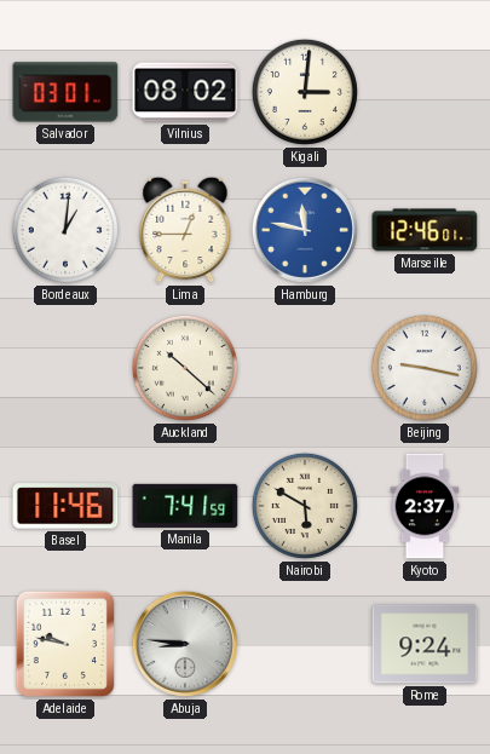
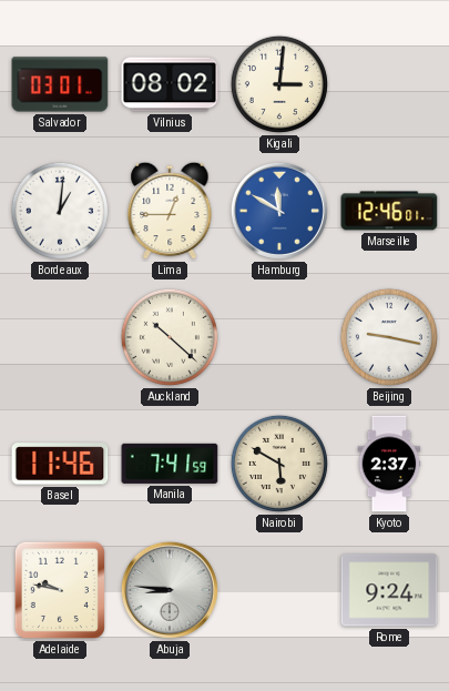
Hamburg: 11:47 -> 11:50 (279, 211)
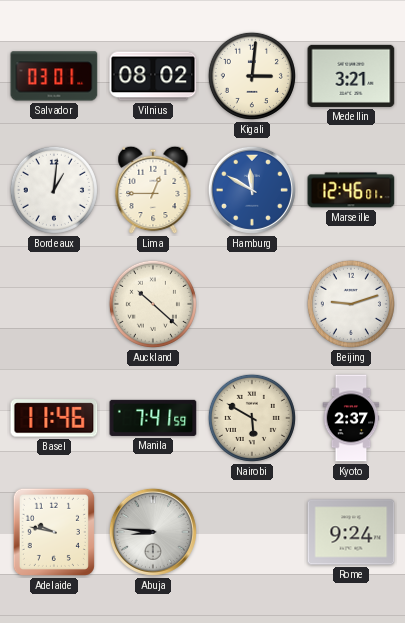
Medellin: none -> 3:21 (351, 76)
Beijing: 9:17 -> 9:12 (351, 304)
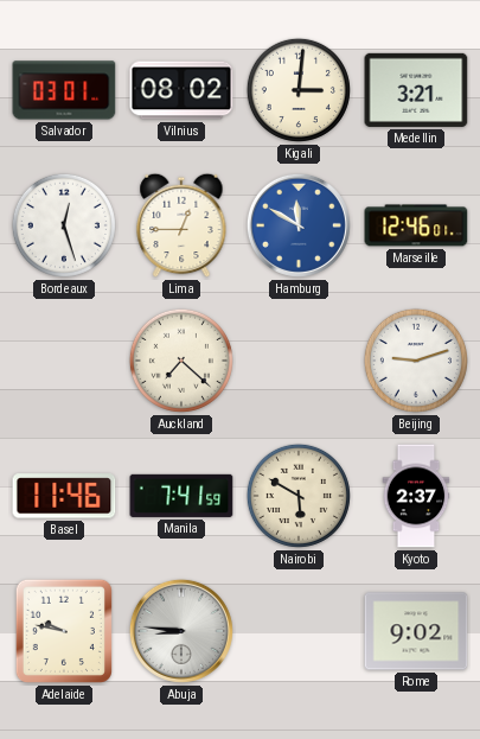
Bordeaux: 1:01 -> 12:27 (64, 225)
Auckland: 10:22 -> 7:22 (181, 361)
Rome: 9:24 -> 9:02 (416, 631)
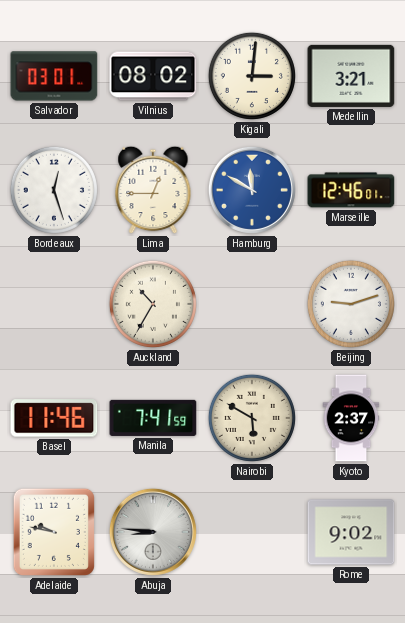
Auckland: 7:22 -> 10:35 (153, 304)
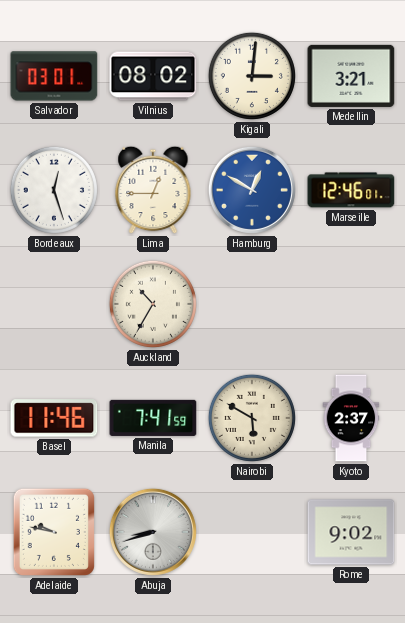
Hamburg: 11:50 -> 12:50 (252, 190)
Beijing: 9:12 -> none (351, 304)
Abuja: 8:46 -> 8:42 (153, 532)
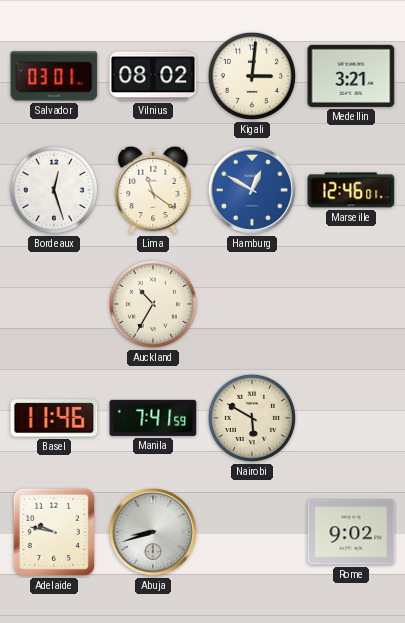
Lima: 12:45 -> 11:21 (153, 190)
Kyoto: 2:37 -> none (351, 418)
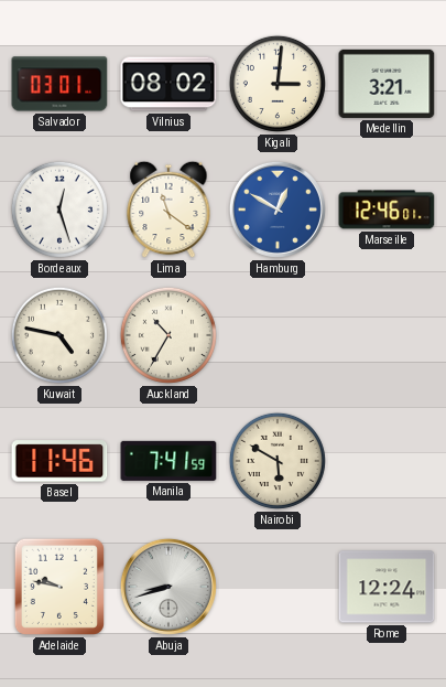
Kuwait: none -> 4:47 (59, 335)
Rome: 9:02 -> 12:24 (387, 587)
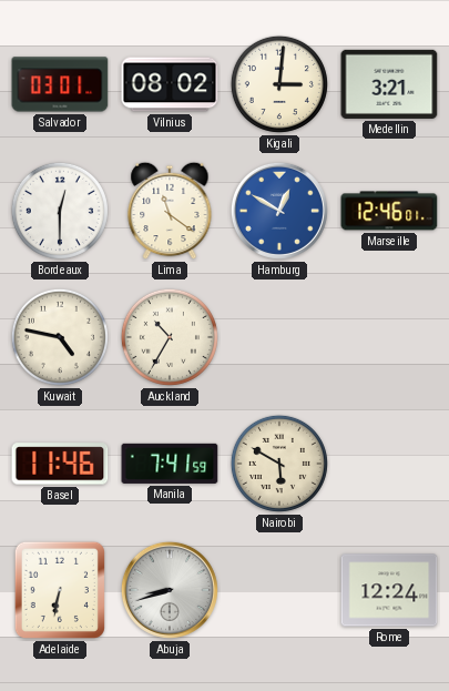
Bordeaux: 12:27 -> 12:30 (60, 211)
Adelaide: 9:47 -> 6:32 (60, 590)
